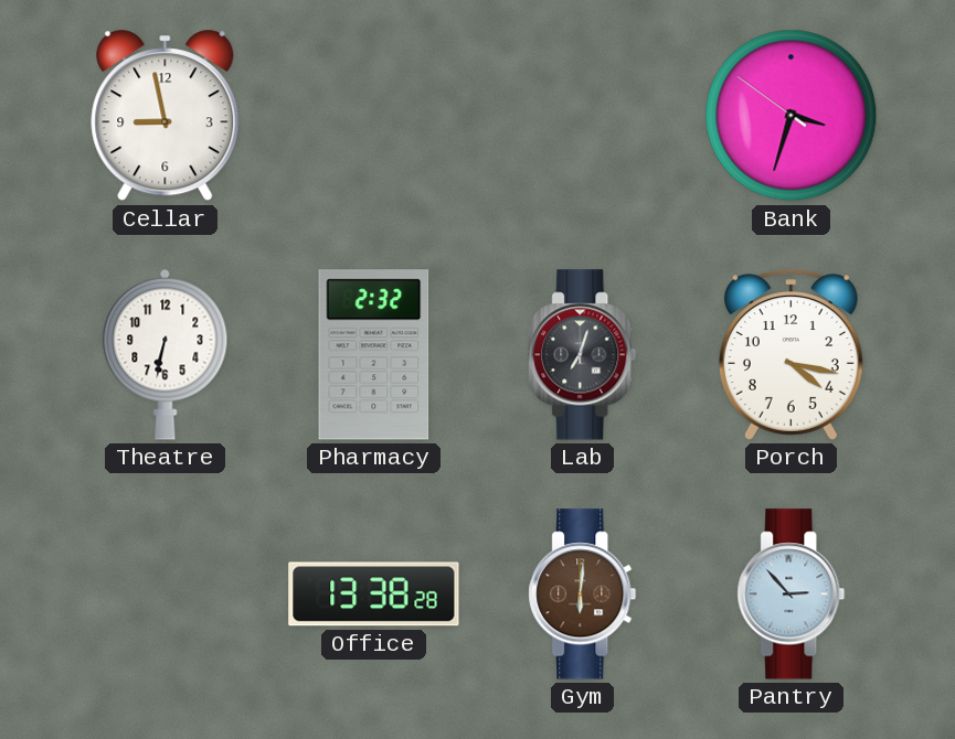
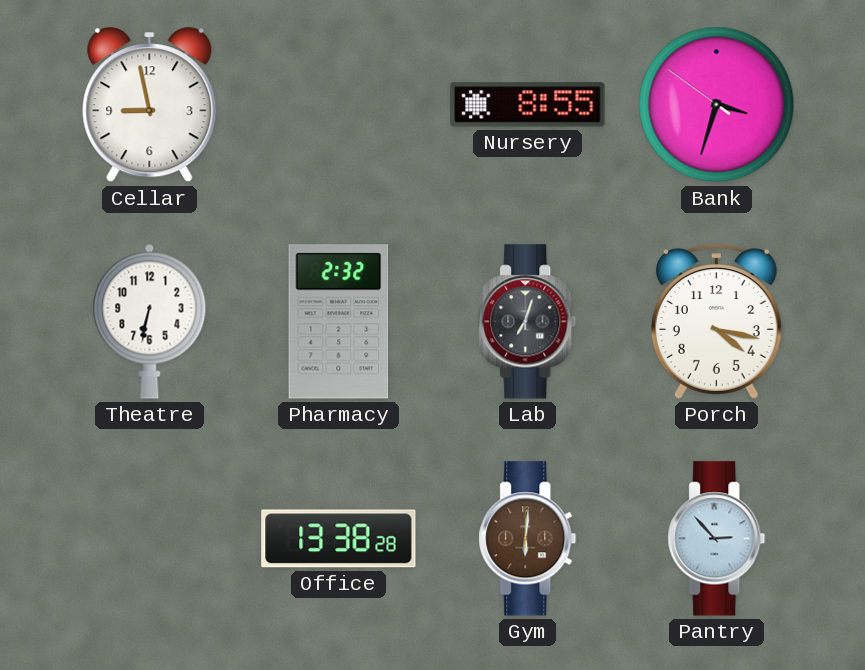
Nursery: none -> 8:55 (528, 105)
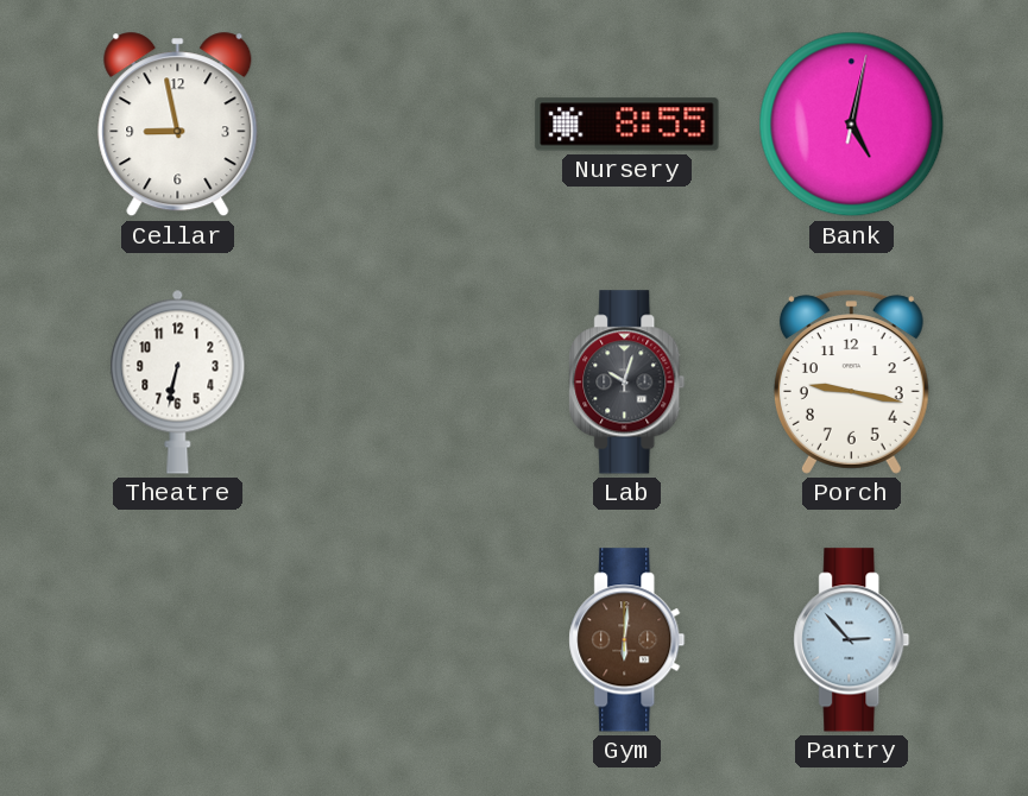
Bank: 3:32 -> 5:02 (852, 125)
Pharmacy: 2:32 -> none (339, 322)
Lab: 7:03 -> 10:03 (627, 383)
Porch: 4:17 -> 9:17 (851, 383)
Office: 13:38 -> none (339, 539)
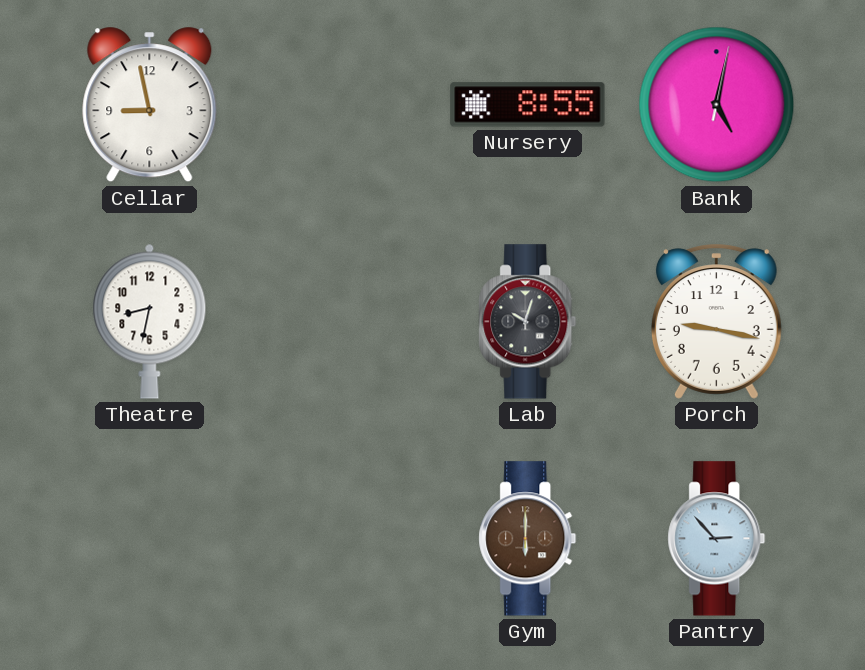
Theatre: 6:32 -> 8:32 (150, 321)
Gym: 6:01 -> 6:00 (528, 539)
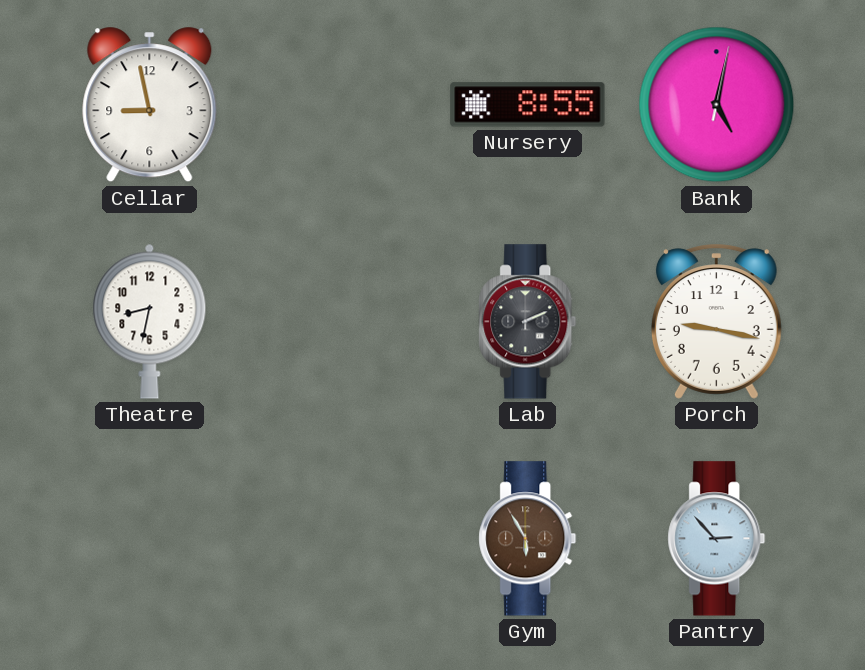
Lab: 10:03 -> 2:11 (528, 322)
Gym: 6:00 -> 5:55 (528, 539)
